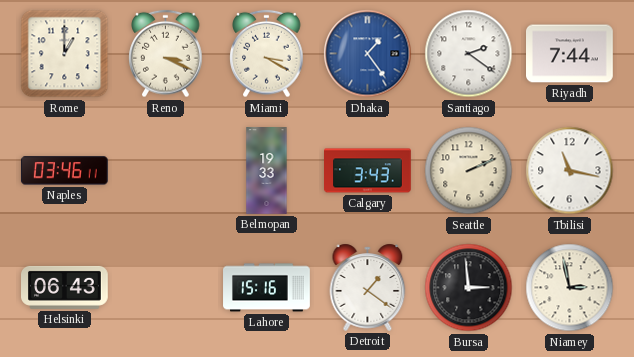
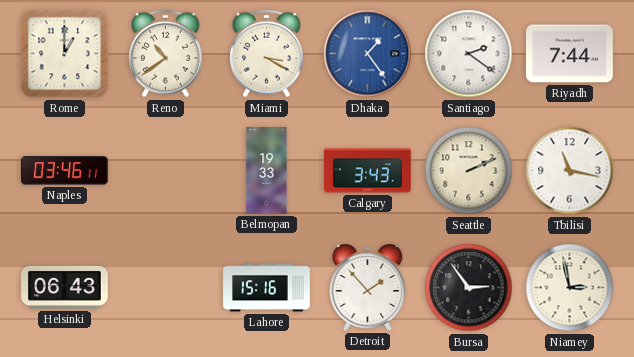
Reno: 3:19 -> 10:39 (166, 54)
Detroit: 1:21 -> 1:53 (368, 287)
Bursa: 2:59 -> 2:54 (469, 288)
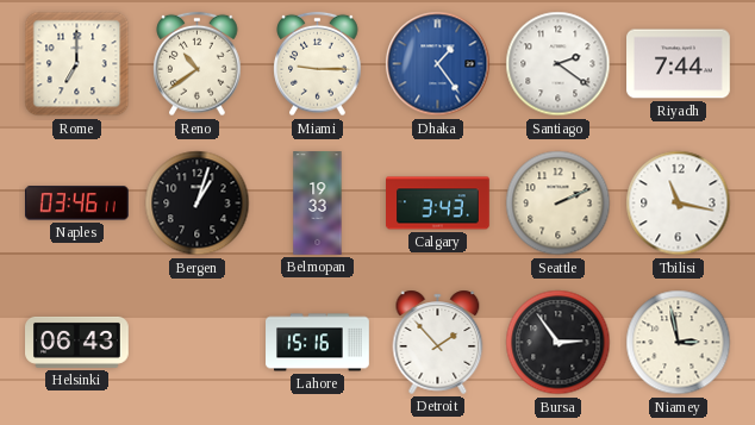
Rome: 1:00 -> 7:00 (77, 64)
Miami: 3:20 -> 9:15 (318, 64)
Bergen: none -> 1:03 (198, 204)
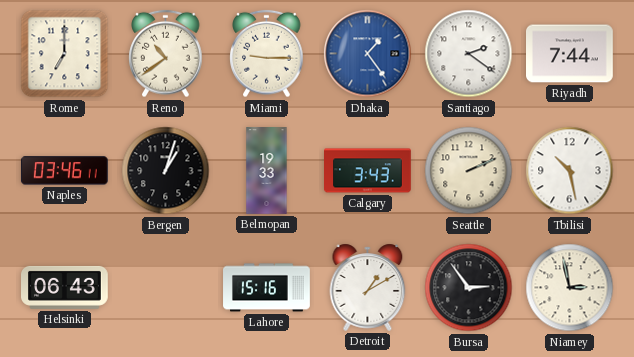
Tbilisi: 11:17 -> 10:28 (570, 171)
Detroit: 1:53 -> 1:10 (368, 287)
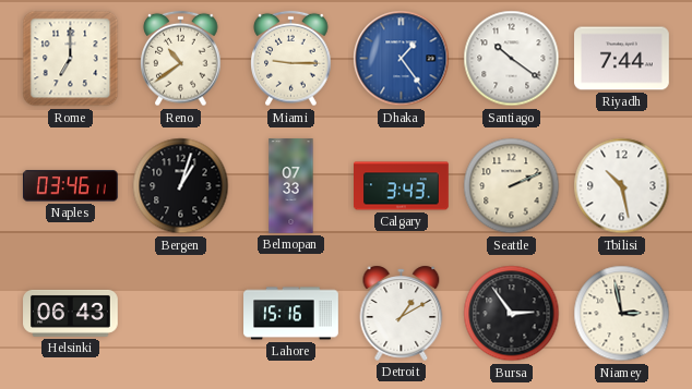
Santiago: 2:21 -> 10:21 (512, 59)
Belmopan: 19:33 -> 07:33 (291, 186)
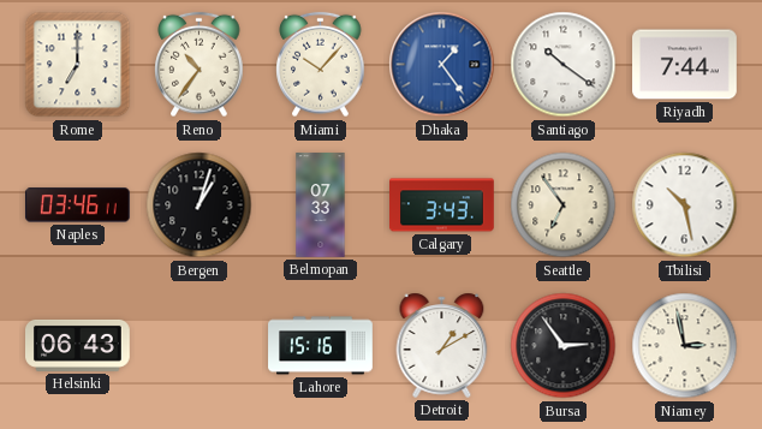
Reno: 10:39 -> 10:36 (200, 65)
Miami: 9:15 -> 10:07 (321, 65)
Seattle: 2:11 -> 6:54 (564, 205)
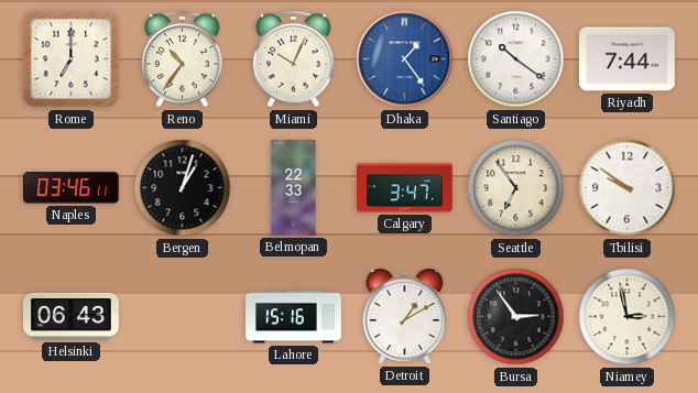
Miami: 10:07 -> 10:04 (294, 59)
Belmopan: 07:33 -> 22:33 (294, 188)
Calgary: 3:43 -> 3:47 (405, 188)
Tbilisi: 10:28 -> 9:51 (628, 188)
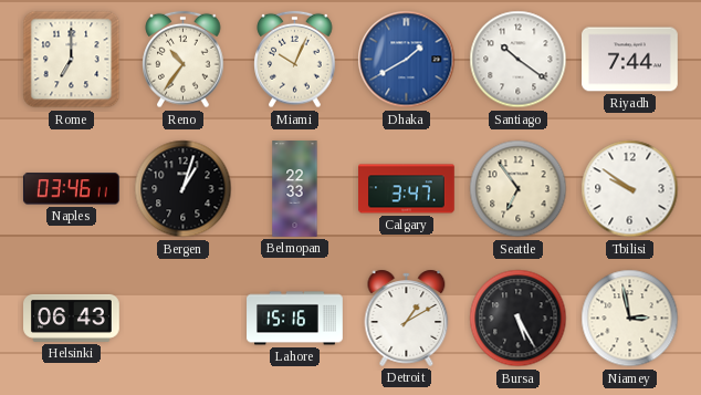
Dhaka: 1:24 -> 1:40 (407, 60)
Bursa: 2:54 -> 5:25 (519, 319)
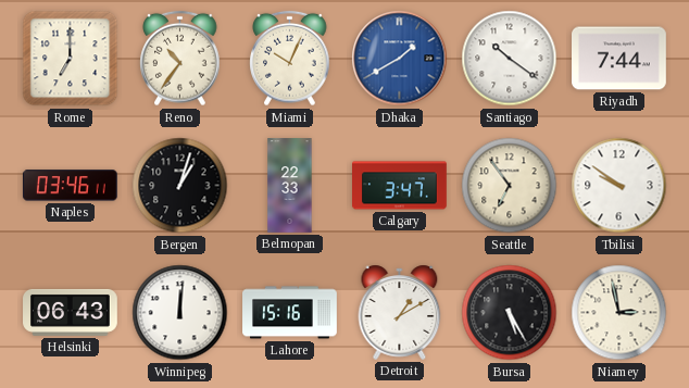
Winnipeg: none -> 12:01 (180, 313)
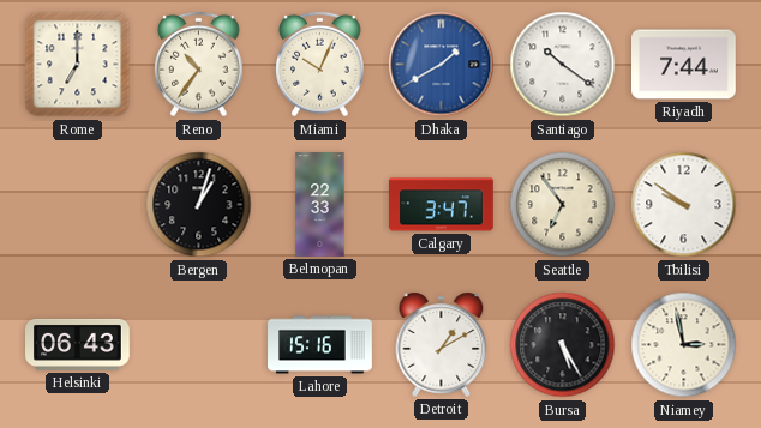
Naples: 03:46 -> none (70, 186)
Winnipeg: 12:01 -> none (180, 313)
